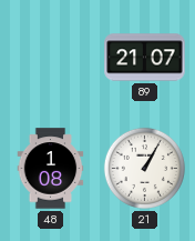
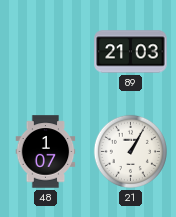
89: 21:07 -> 21:03 (131, 52)
48: 1:08 -> 1:07 (46, 152)
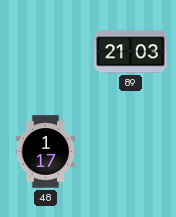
48: 1:07 -> 1:17 (46, 152)
21: 1:05 -> none (130, 151)
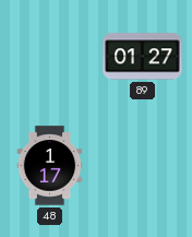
89: 21:03 -> 01:27 (143, 57)
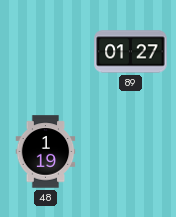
48: 1:17 -> 1:19 (46, 152)
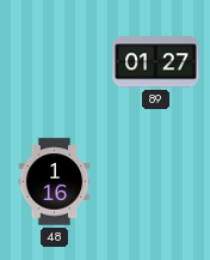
48: 1:19 -> 1:16 (55, 182)
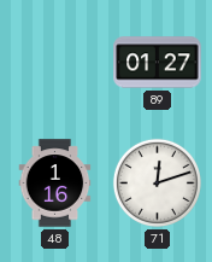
71: none -> 12:12 (157, 182)
